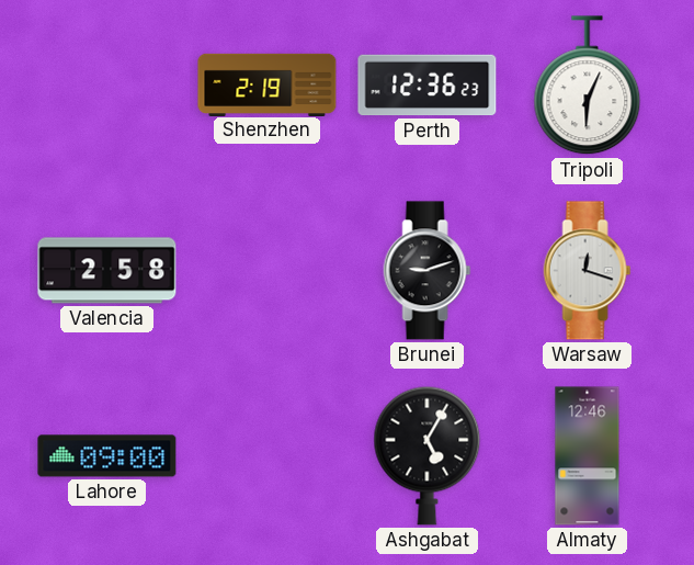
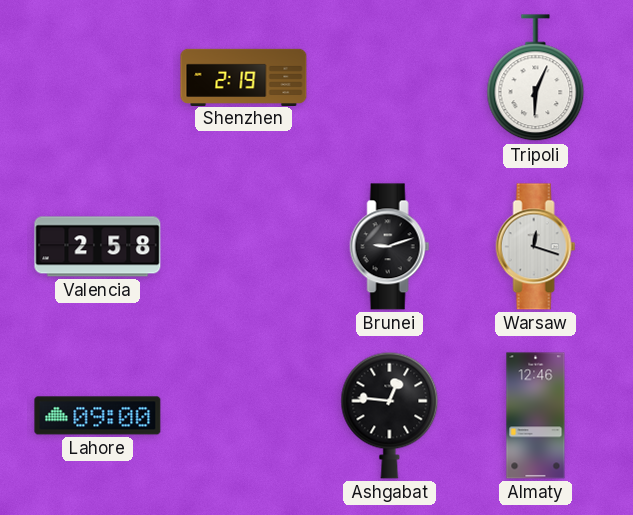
Perth: 12:36 -> none (428, 86)
Ashgabat: 5:05 -> 12:46 (390, 415)
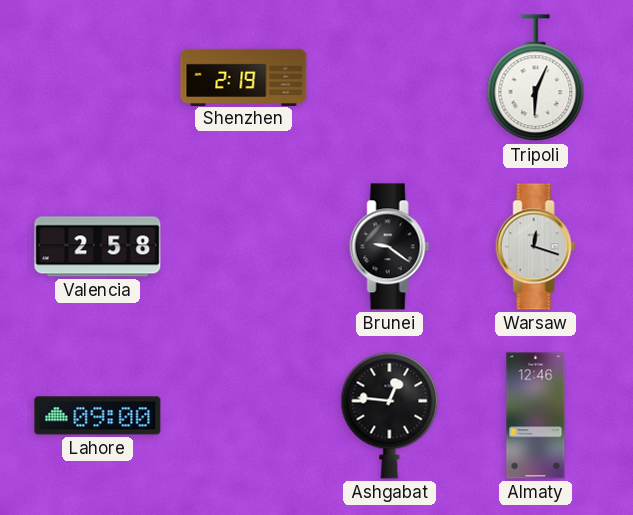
Brunei: 9:12 -> 9:21 (390, 247)
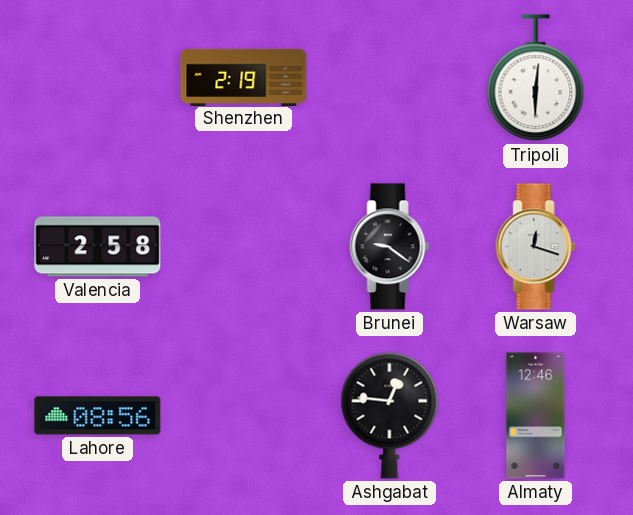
Tripoli: 6:04 -> 6:01 (536, 78)
Lahore: 09:00 -> 08:56 (98, 416)
